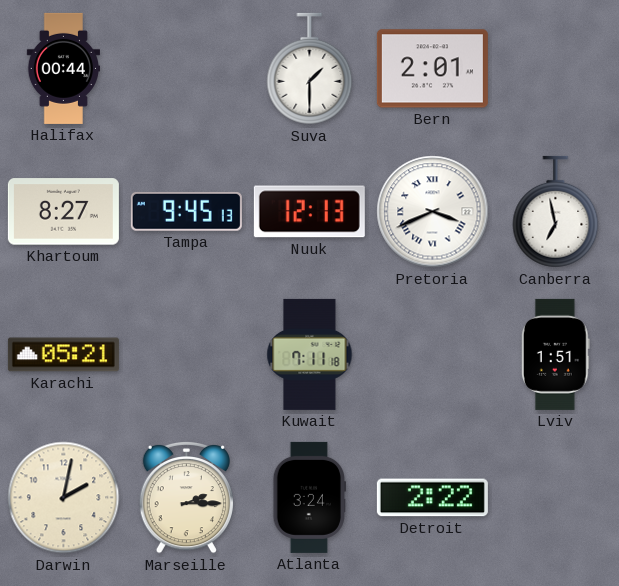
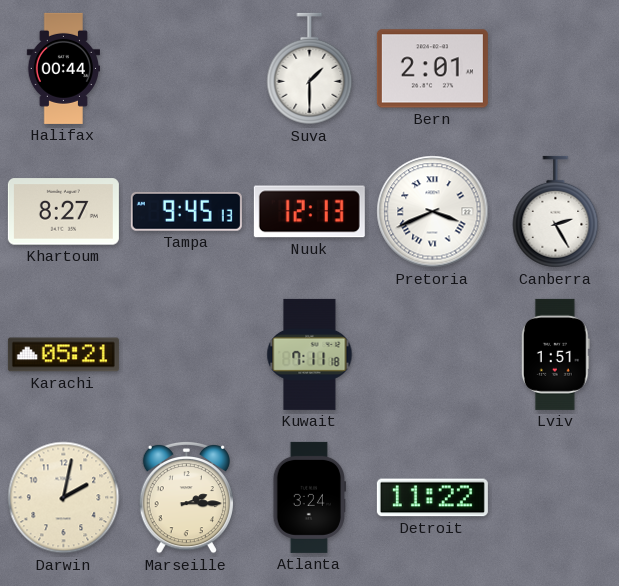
Canberra: 6:58 -> 2:25 (556, 212)
Detroit: 2:22 -> 11:22 (432, 498)
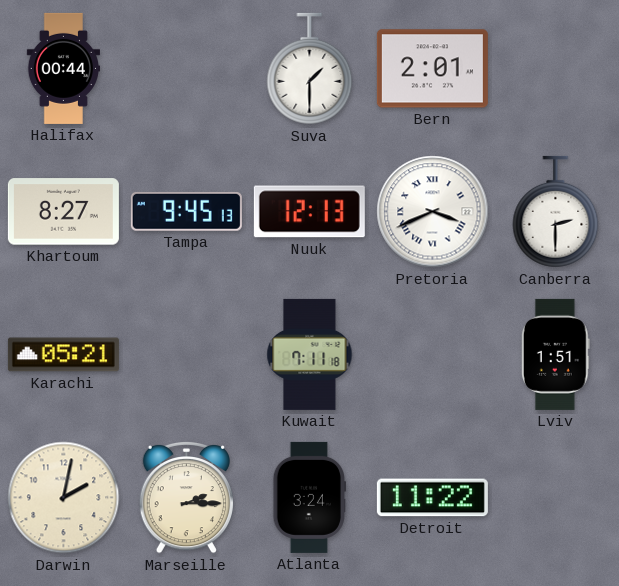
Canberra: 2:25 -> 2:30 (556, 212)
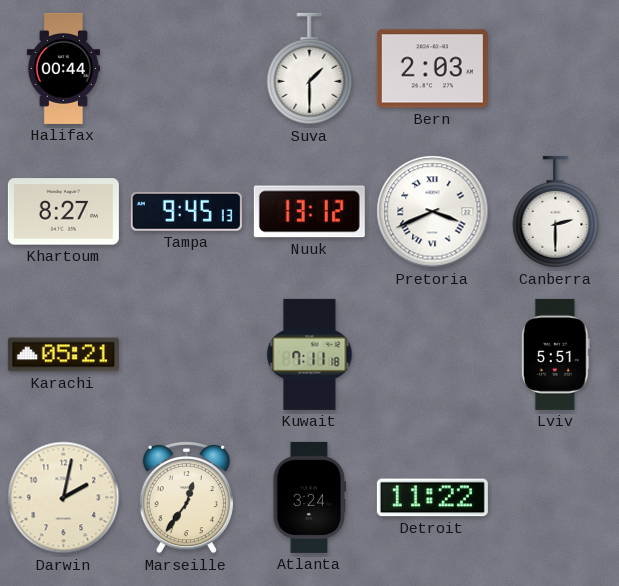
Bern: 2:01 -> 2:03 (432, 69)
Nuuk: 12:13 -> 13:12 (309, 212)
Lviv: 1:51 -> 5:51 (555, 354)
Marseille: 2:15 -> 12:36 (186, 497)
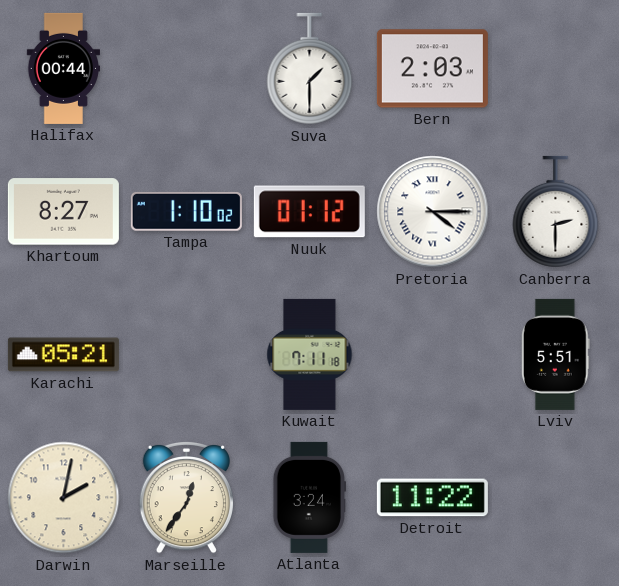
Tampa: 9:45 -> 1:10 (186, 211)
Nuuk: 13:12 -> 01:12 (309, 212)
Pretoria: 3:41 -> 4:15 (433, 212)
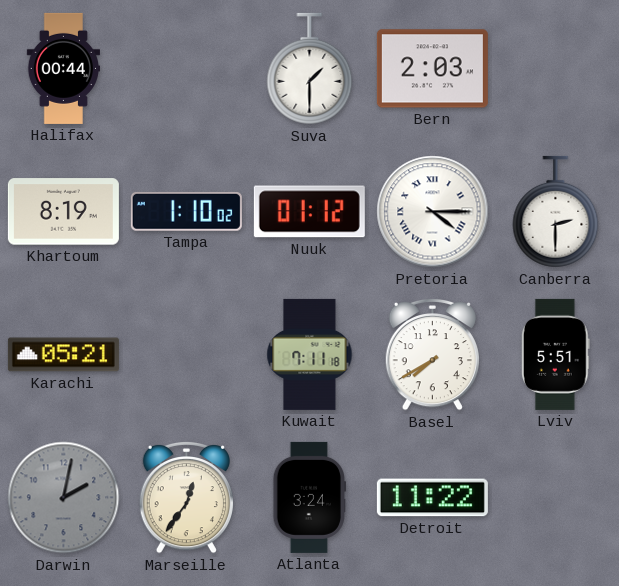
Khartoum: 8:27 -> 8:19 (63, 212)
Basel: none -> 7:40 (432, 354)
Darwin dial: cream -> grey (64, 498)
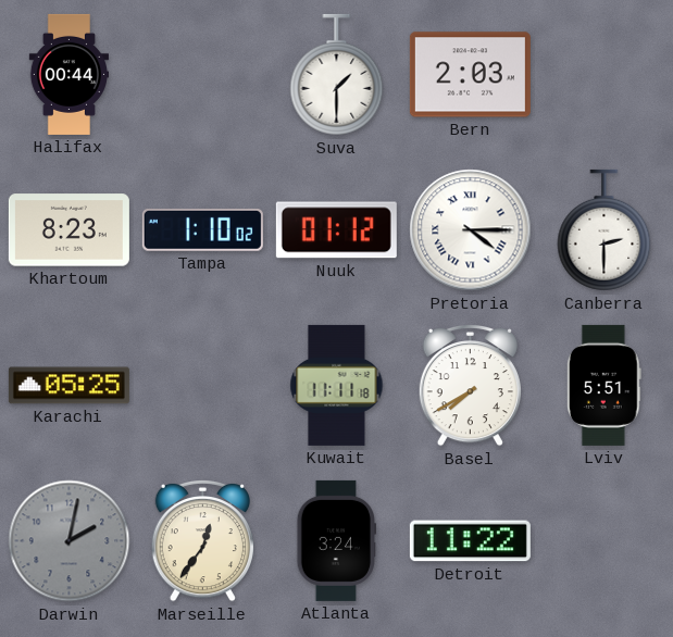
Khartoum: 8:19 -> 8:23 (68, 230)
Karachi: 05:21 -> 05:25 (68, 386)
Kuwait: 7:11 -> 11:11 (337, 385)
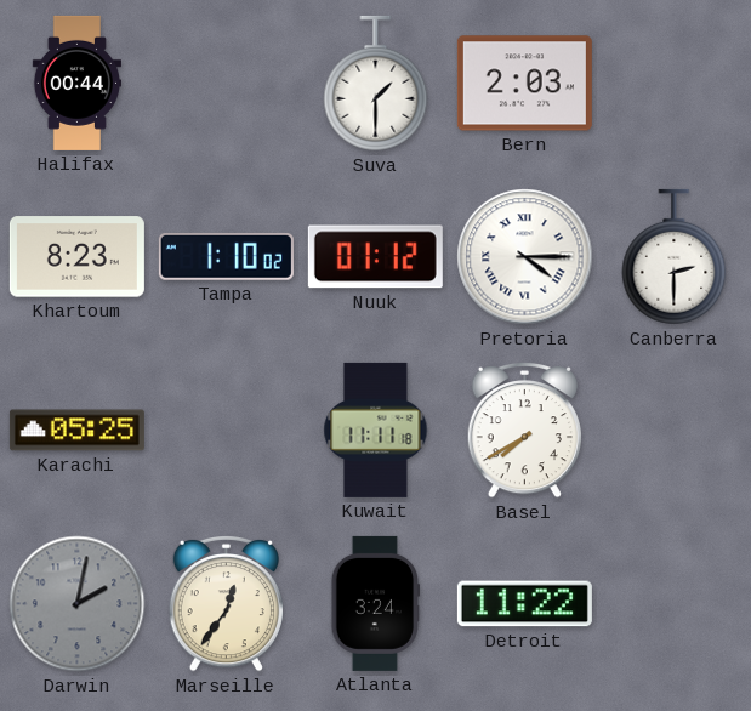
Lviv: 5:51 -> none (603, 385)
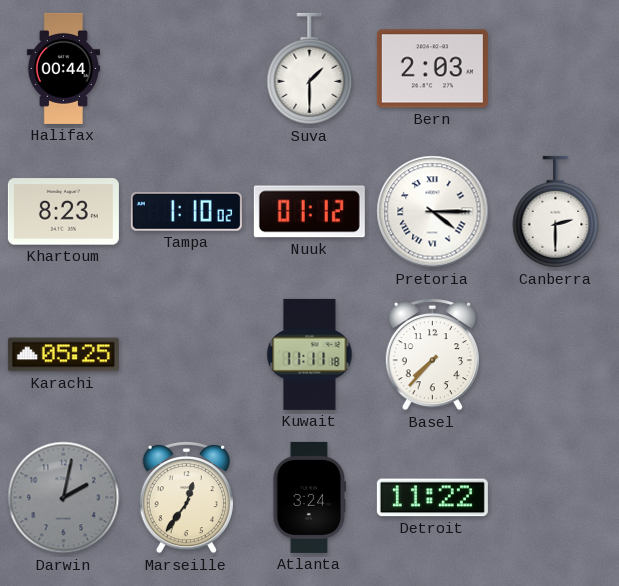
Basel: 7:40 -> 7:37 (432, 354)
